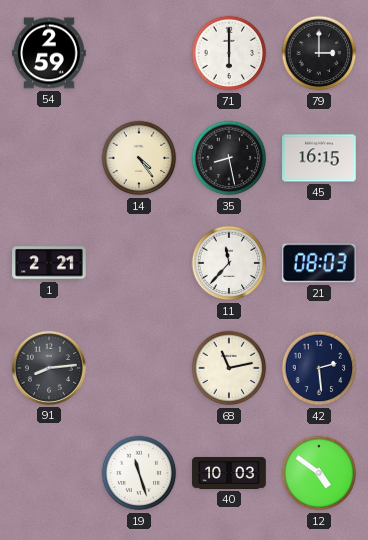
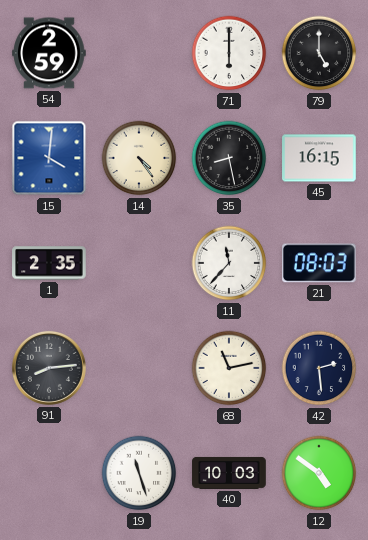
79: 3:00 -> 5:00 (319, 53)
15: none -> 4:01 (49, 158)
1: 2:21 -> 2:35 (49, 263)
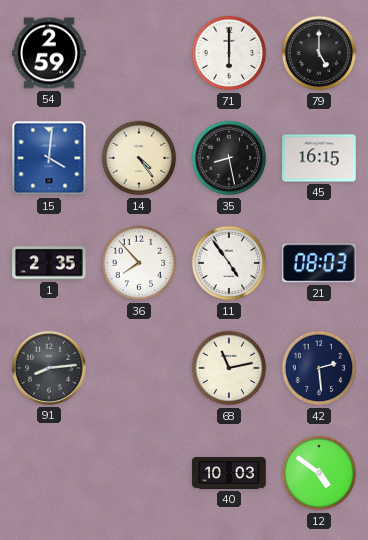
36: none -> 7:53 (139, 263)
11: 11:37 -> 4:54 (229, 263)
19: 11:27 -> none (139, 473)
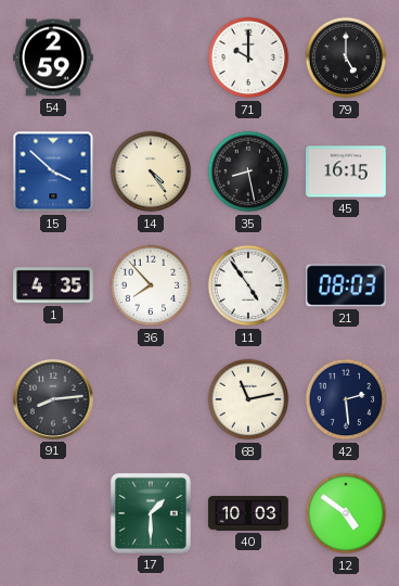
71: 6:00 -> 10:00 (248, 58)
15: 4:01 -> 3:52 (53, 171)
1: 2:35 -> 4:35 (53, 285)
17: none -> 1:30 (151, 513)
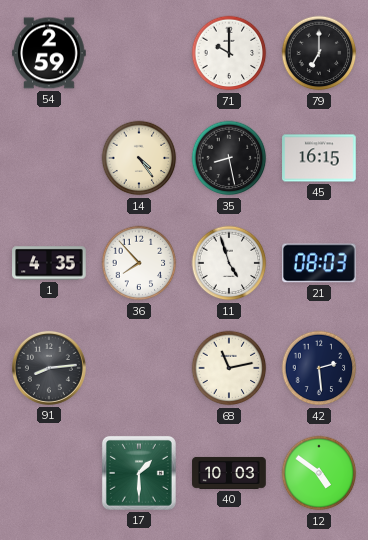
79: 5:00 -> 7:00 (319, 53)
15: 3:52 -> none (53, 171)
11: 4:54 -> 4:57 (229, 263)
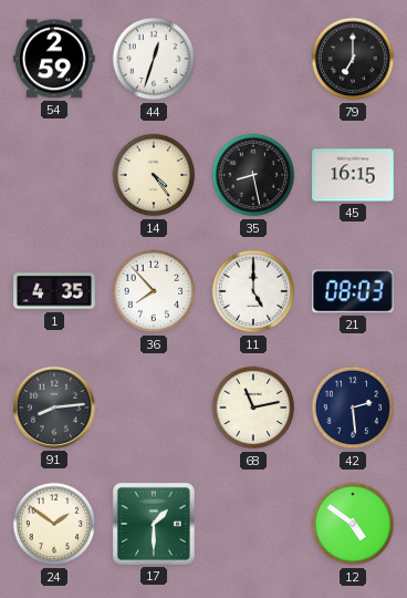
44: none -> 12:33 (154, 59)
71: 10:00 -> none (229, 53)
11: 4:57 -> 5:00 (253, 291)
24: none -> 1:51 (54, 524)
40: 10:03 -> none (229, 473)
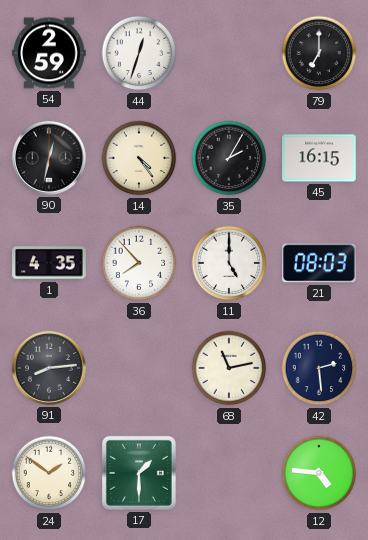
90: none -> 12:32 (49, 158)
35: 8:28 -> 2:05 (229, 158)
12: 4:51 -> 4:46 (319, 473)
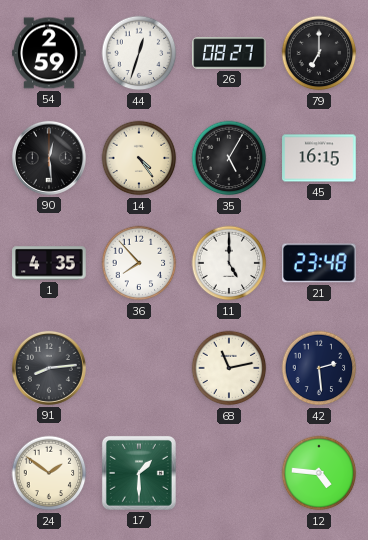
26: none -> 08:27 (229, 53)
90: 12:32 -> 12:29 (49, 158)
35: 2:05 -> 5:05 (229, 158)
21: 08:03 -> 23:48 (320, 263)
